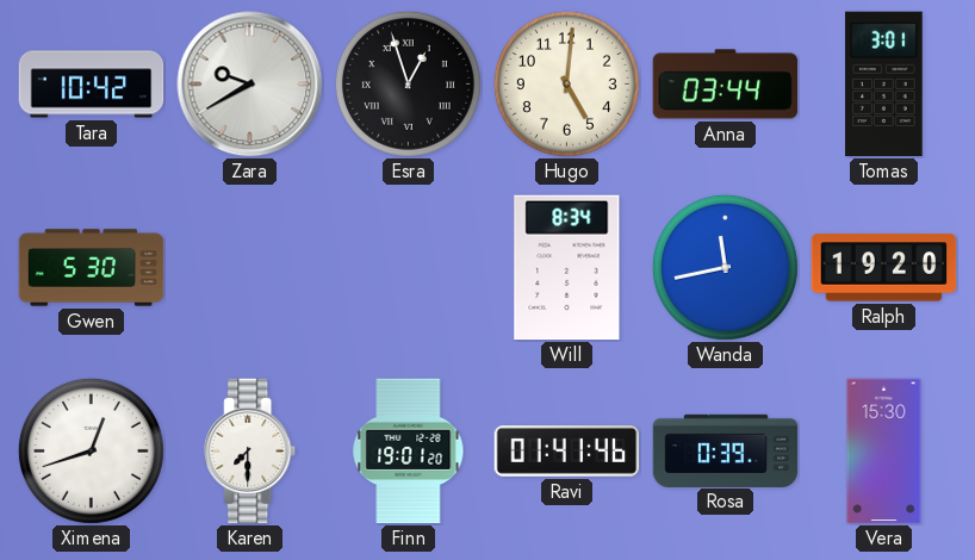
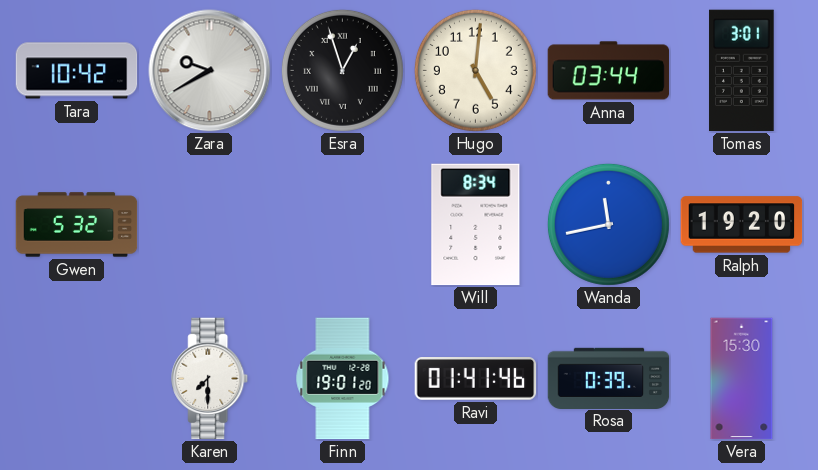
Gwen: 5:30 -> 5:32 (77, 225)
Ximena: 12:42 -> none (91, 450)
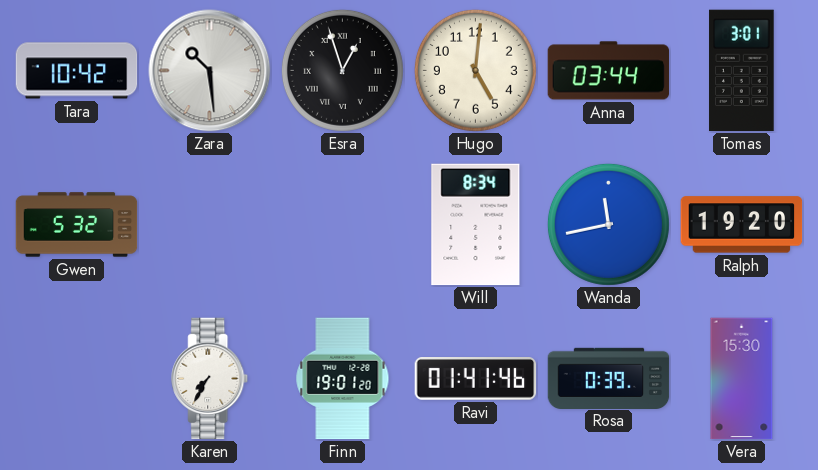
Zara: 9:40 -> 10:29 (210, 71)
Karen: 7:30 -> 7:35 (210, 379)
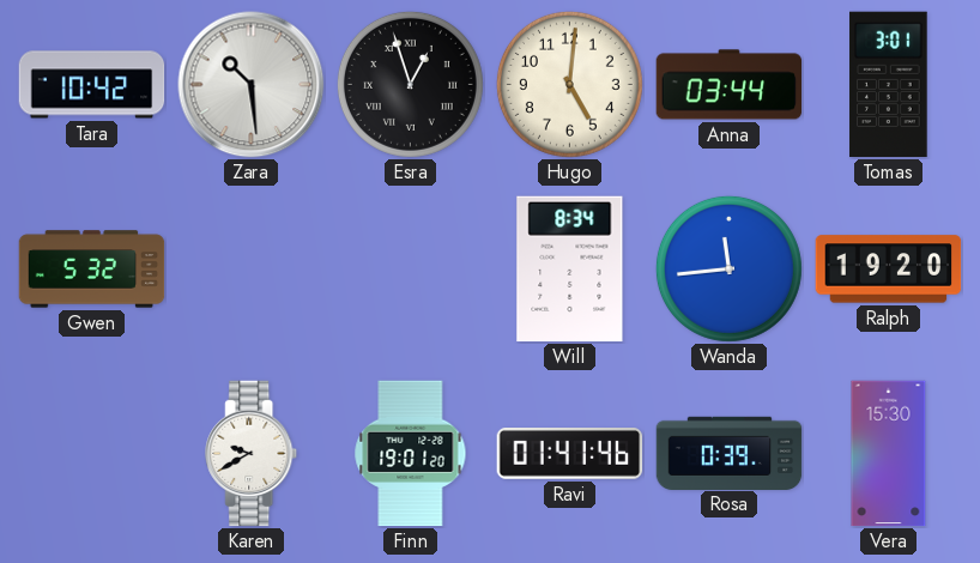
Wanda: 11:43 -> 11:44 (728, 268)
Karen: 7:35 -> 9:40 (252, 454)
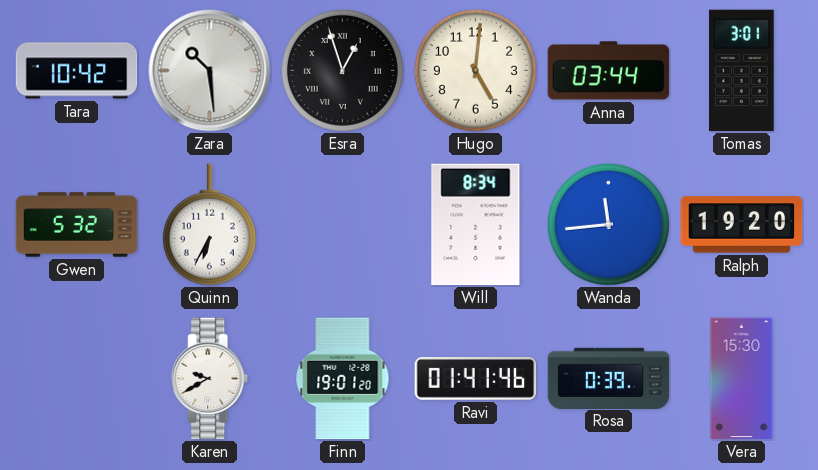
Quinn: none -> 6:35 (209, 225)
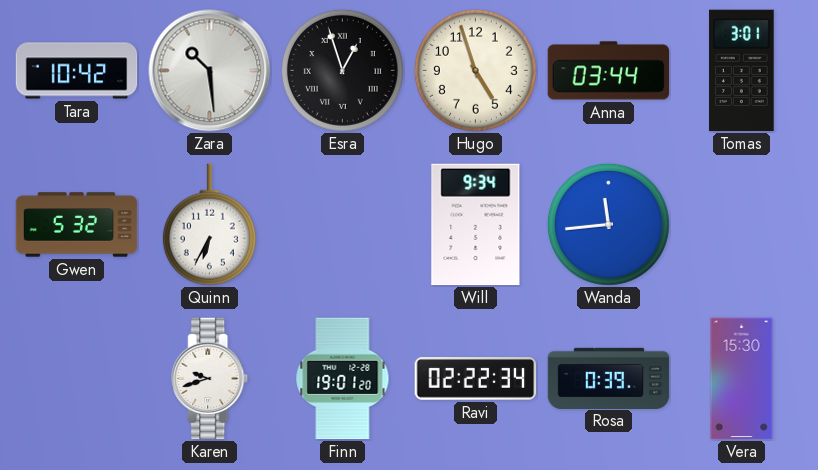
Hugo: 5:01 -> 4:57 (475, 70)
Will: 8:34 -> 9:34 (476, 225)
Ralph: 19:20 -> none (742, 225)
Karen: 9:40 -> 9:42 (210, 379)
Ravi: 01:41 -> 02:22 (476, 379)
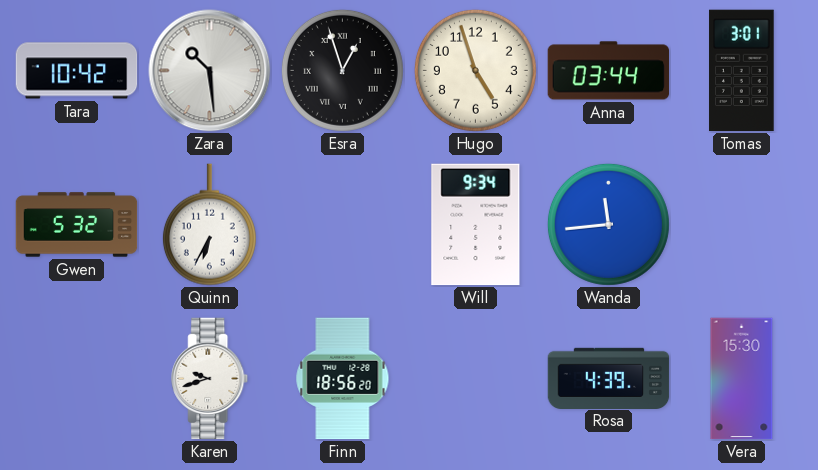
Finn: 19:01 -> 18:56 (343, 379)
Ravi: 02:22 -> none (476, 379)
Rosa: 0:39 -> 4:39 (609, 378)
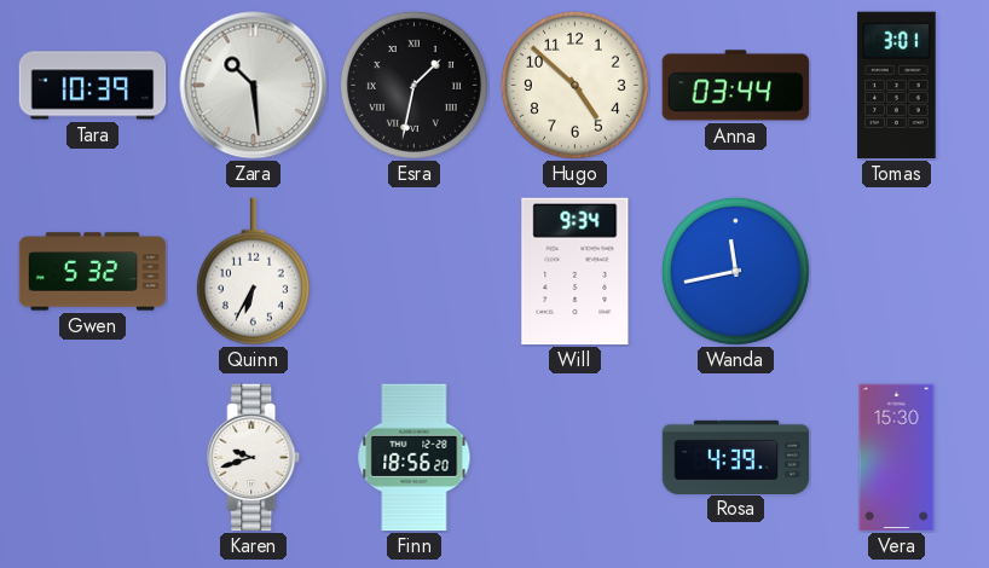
Tara: 10:42 -> 10:39 (93, 86)
Esra: 12:57 -> 1:32 (413, 85)
Hugo: 4:57 -> 4:52 (574, 85)
Wanda: 11:44 -> 11:43 (735, 271)
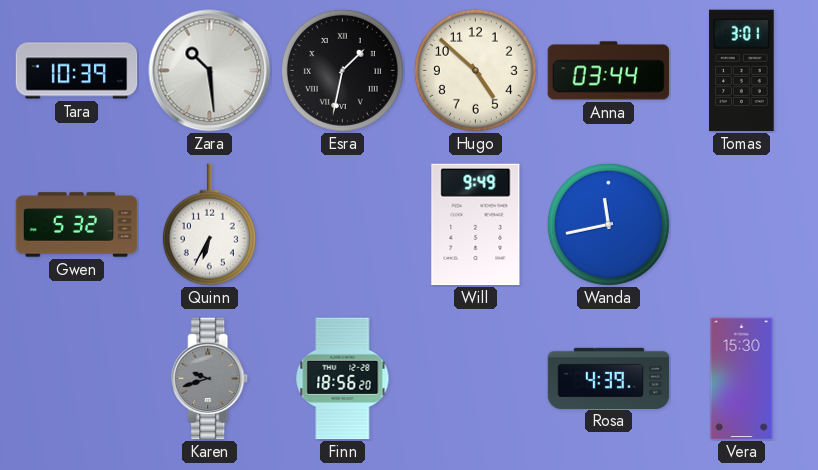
Will: 9:34 -> 9:49 (476, 225)
Karen dial: white -> grey (210, 379)
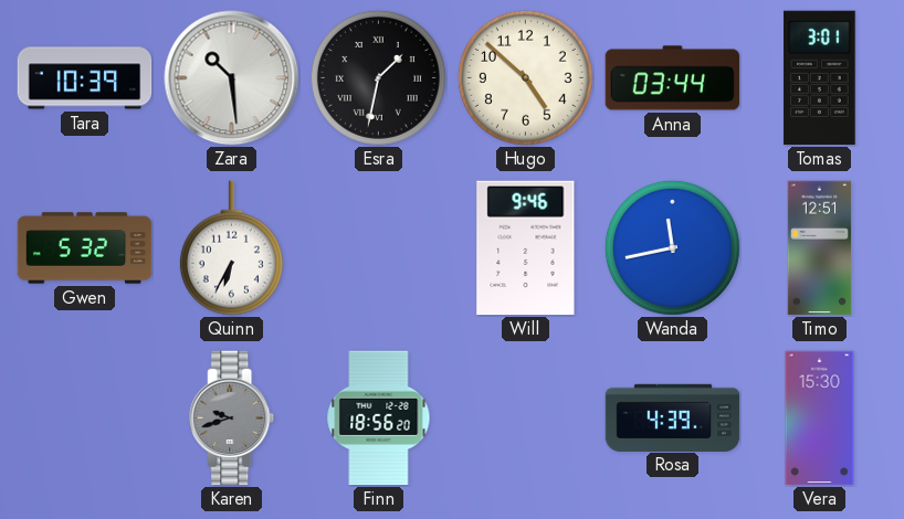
Will: 9:49 -> 9:46 (526, 248)
Timo: none -> 12:51 (820, 248)
